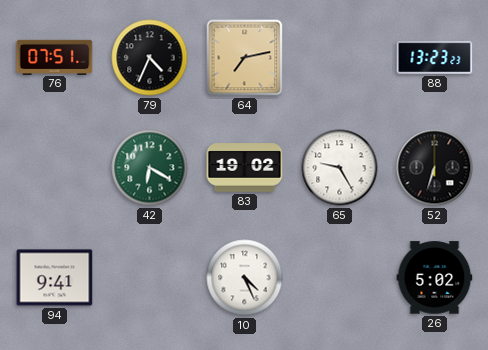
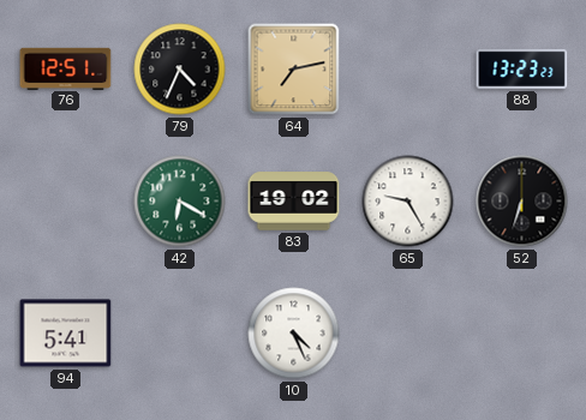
76: 07:51 -> 12:51 (66, 68)
94: 9:41 -> 5:41 (66, 334)
26: 5:02 -> none (435, 278)
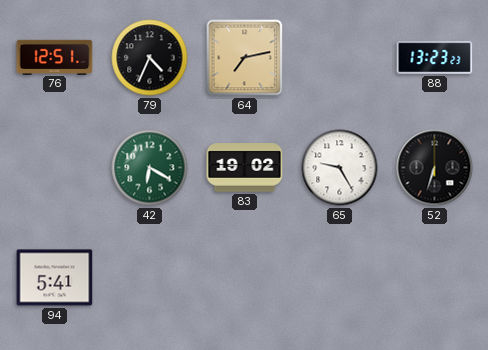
10: 4:26 -> none (294, 334)
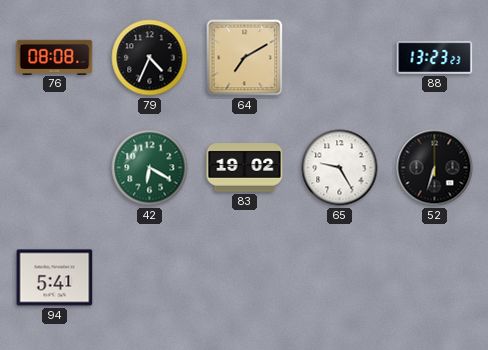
76: 12:51 -> 08:08 (55, 57)
64: 7:13 -> 7:10 (245, 58)
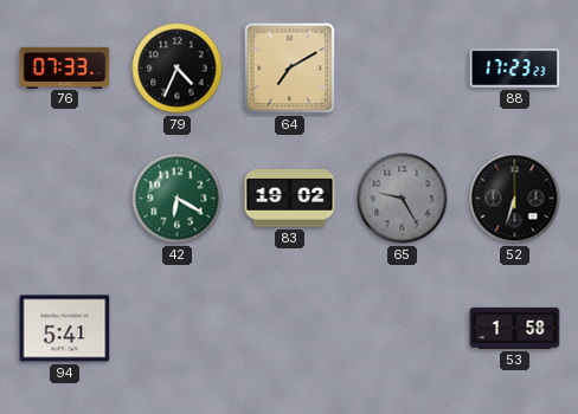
76: 08:08 -> 07:33 (65, 67)
88: 13:23 -> 17:23 (515, 67)
65 dial: white -> grey (403, 199)
53: none -> 1:58 (515, 328)
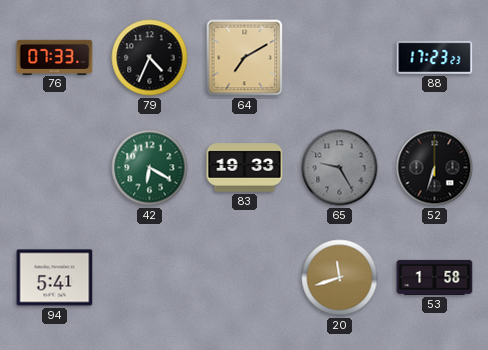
83: 19:02 -> 19:33 (245, 168)
20: none -> 11:42 (340, 278)
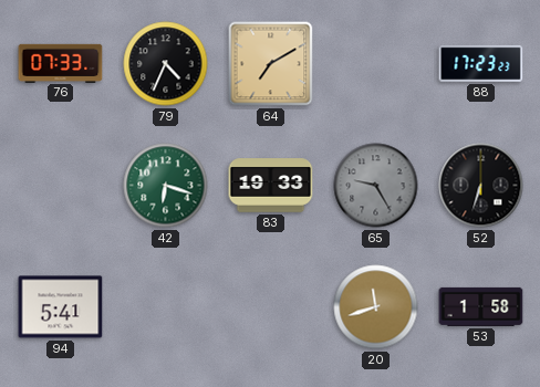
42: 6:20 -> 6:18 (166, 186)
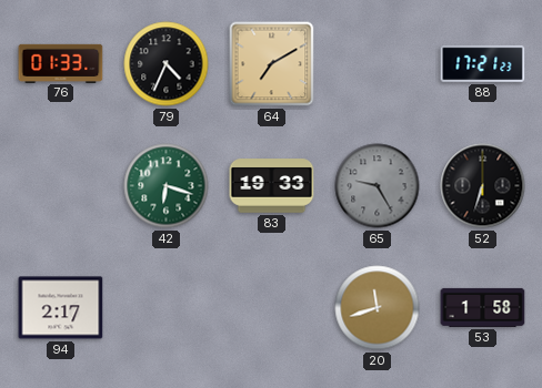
76: 07:33 -> 01:33 (61, 63)
88: 17:23 -> 17:21 (483, 63)
94: 5:41 -> 2:17 (61, 308)
